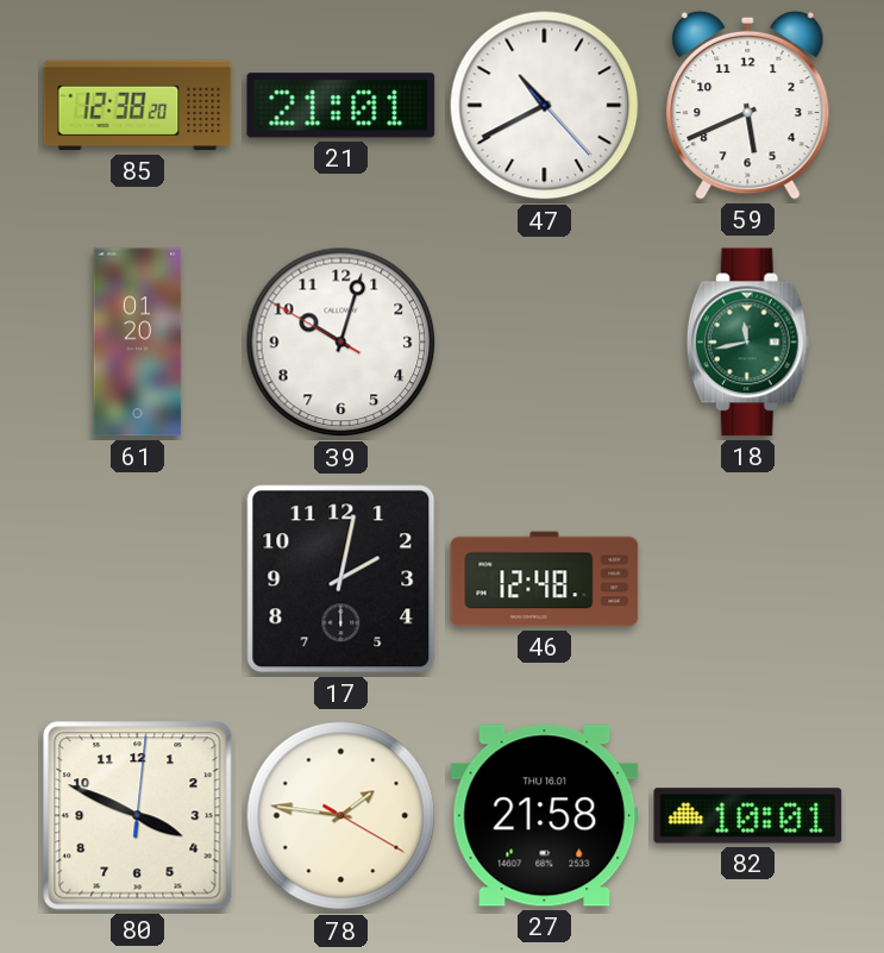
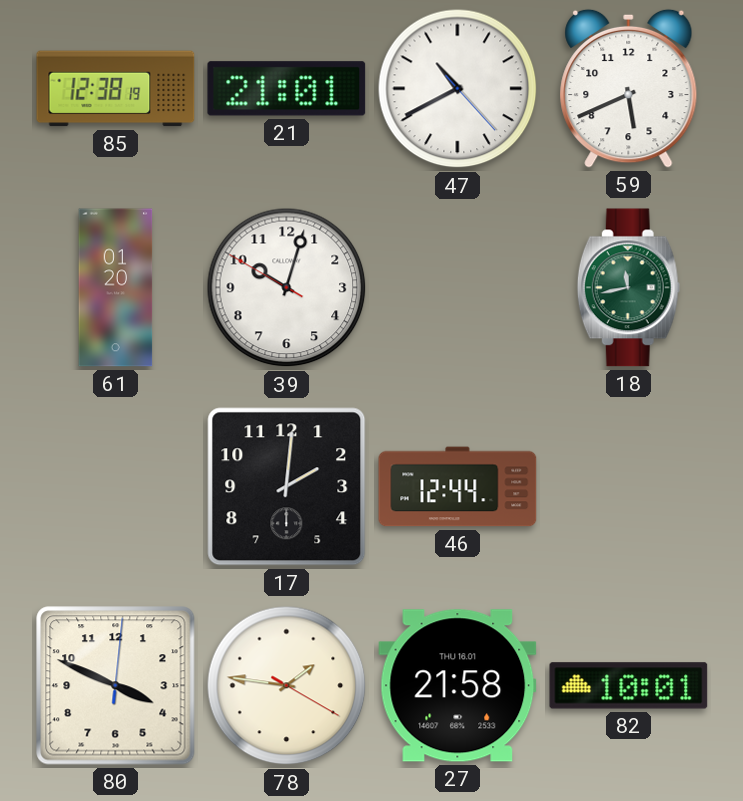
85: 12:38:20 -> 12:38:19 (116, 89)
17: 2:02 -> 2:01 (287, 487)
46: 12:48 -> 12:44 (458, 487)
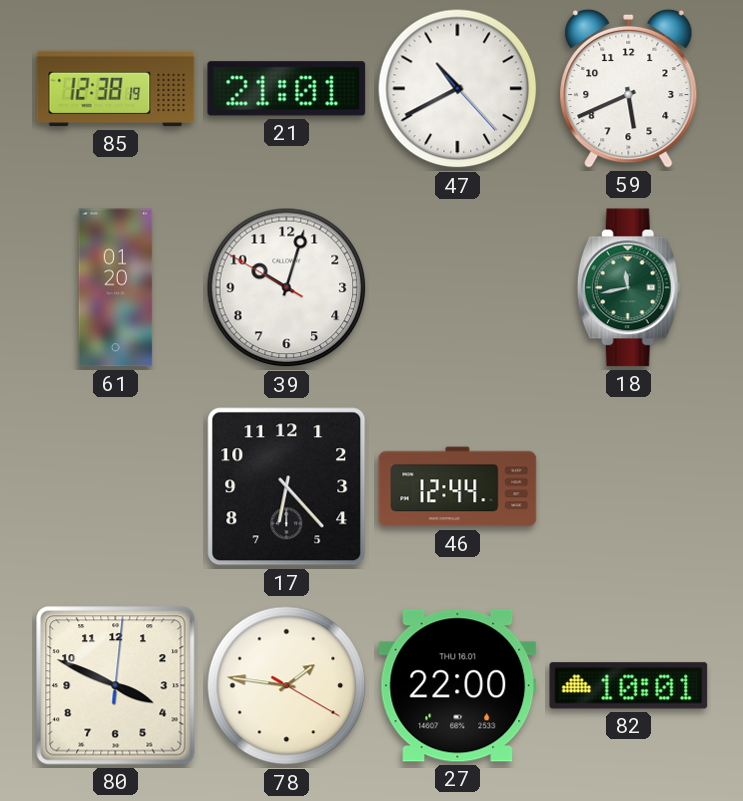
17: 2:01 -> 6:23 (287, 487)
27: 21:58 -> 22:00 (458, 686)
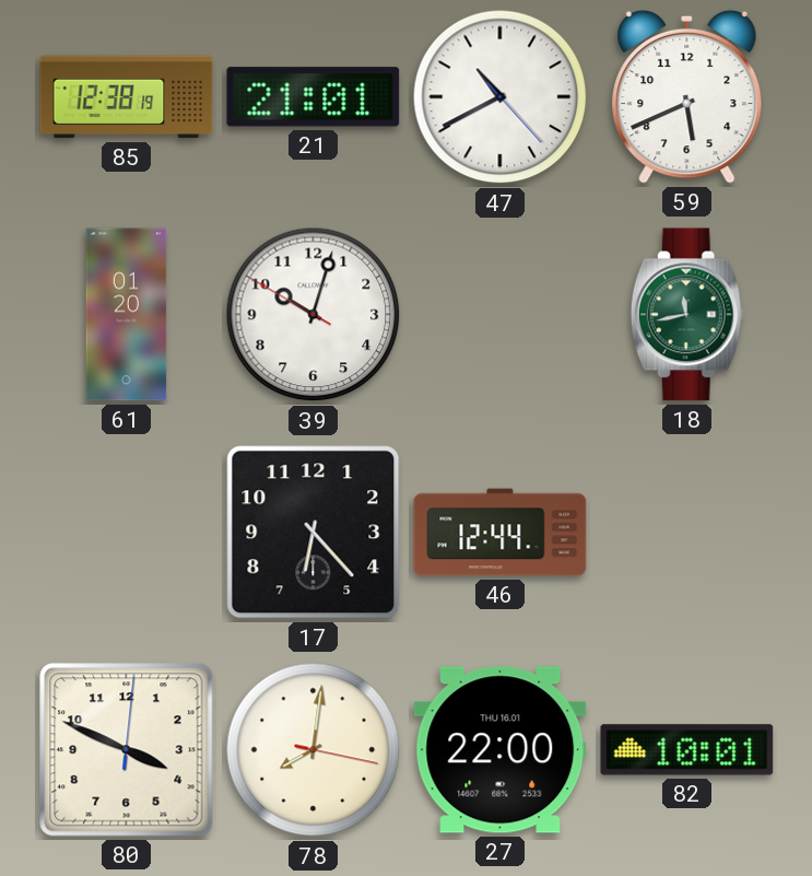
78: 1:46 -> 8:01 (314, 750)
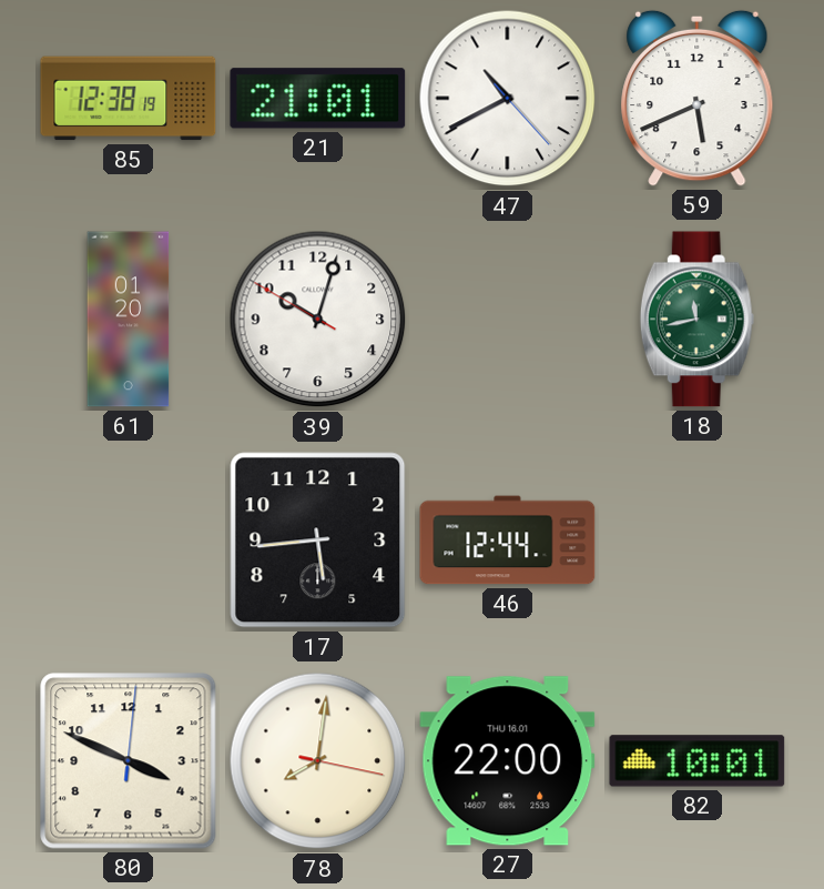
17: 6:23 -> 5:44 (318, 541)
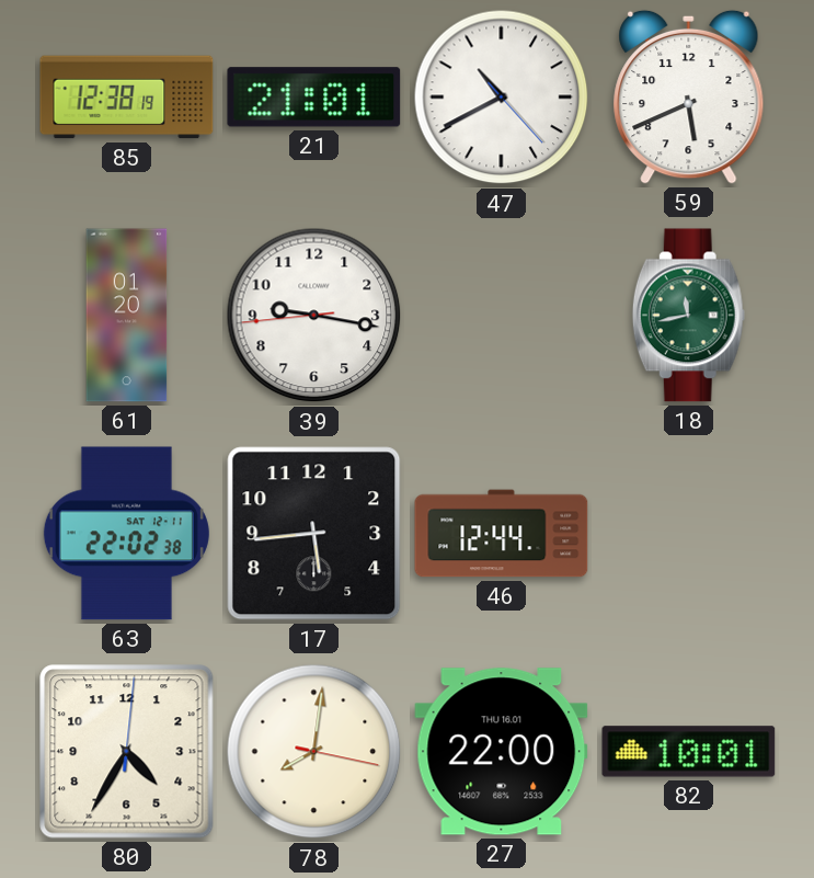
39: 10:02 -> 9:16 (314, 316)
63: none -> 22:02 (126, 534)
80: 3:49 -> 4:35 (127, 752)
